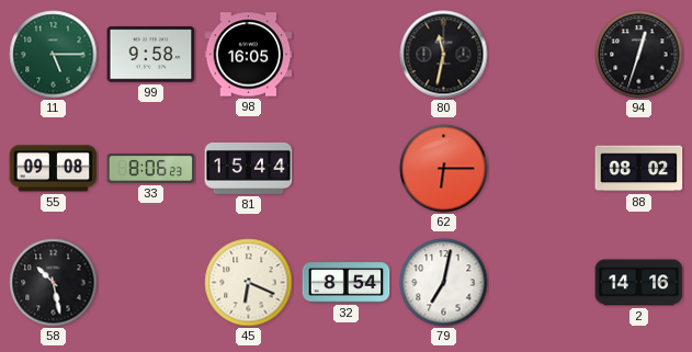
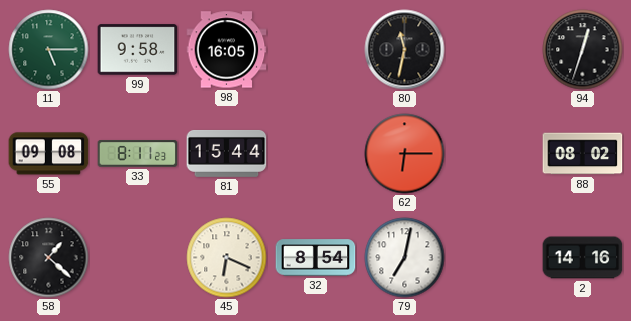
33: 8:06 -> 8:11 (138, 154)
58: 10:28 -> 1:22 (49, 258)
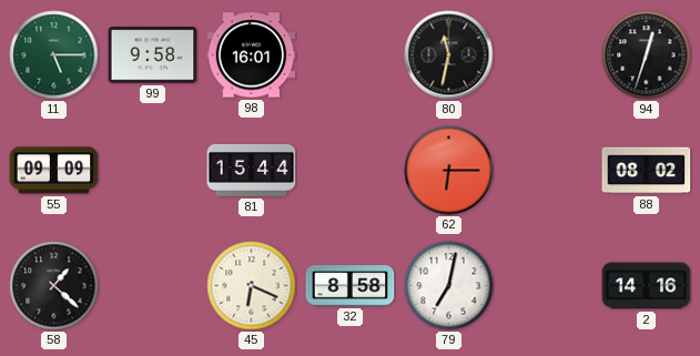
98: 16:05 -> 16:01 (252, 55)
55: 09:08 -> 09:09 (54, 171)
33: 8:11 -> none (138, 154)
32: 8:54 -> 8:58 (351, 286)
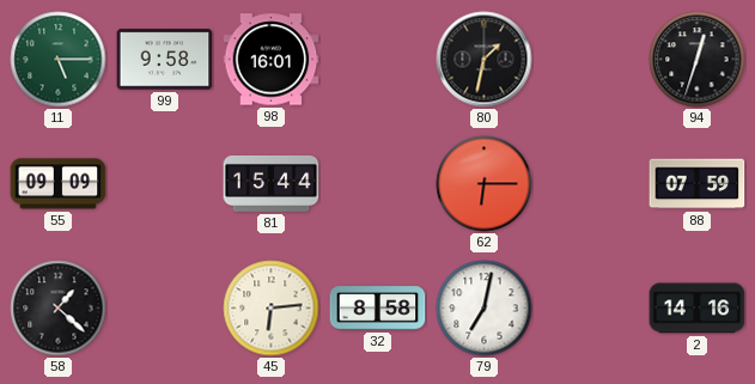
80: 11:32 -> 1:32 (485, 60)
88: 08:02 -> 07:59 (698, 184)
45: 6:19 -> 6:14 (272, 309)
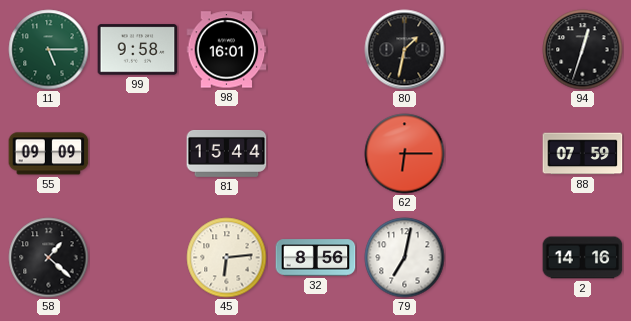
32: 8:58 -> 8:56 (316, 258)
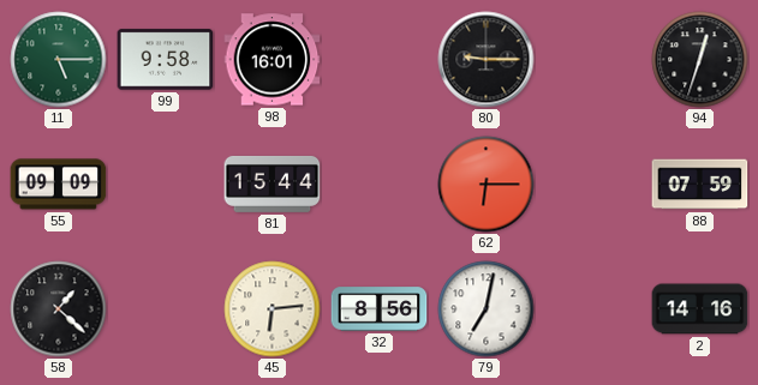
80: 1:32 -> 9:15 (487, 60)
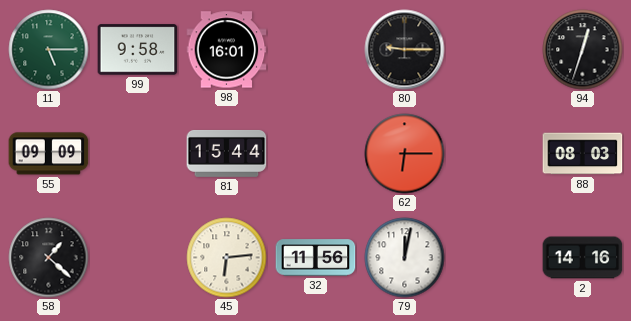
88: 07:59 -> 08:03 (583, 154)
32: 8:56 -> 11:56 (316, 258)
79: 7:02 -> 12:02 (405, 258)
